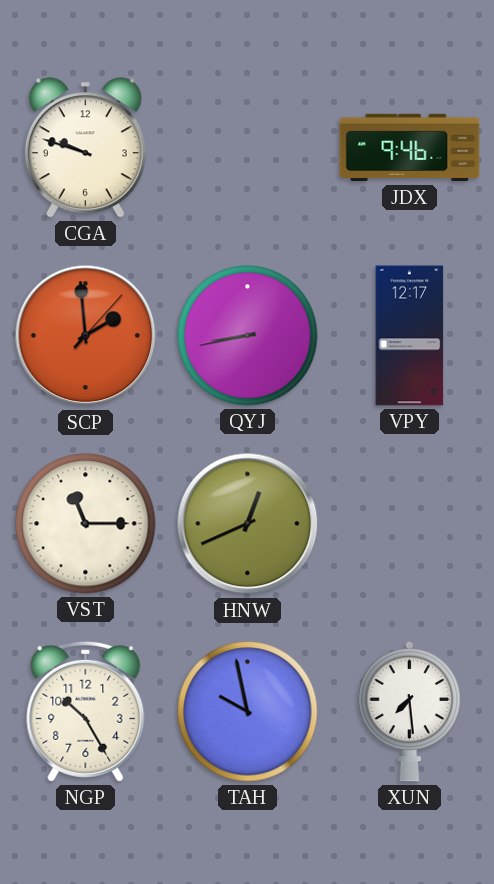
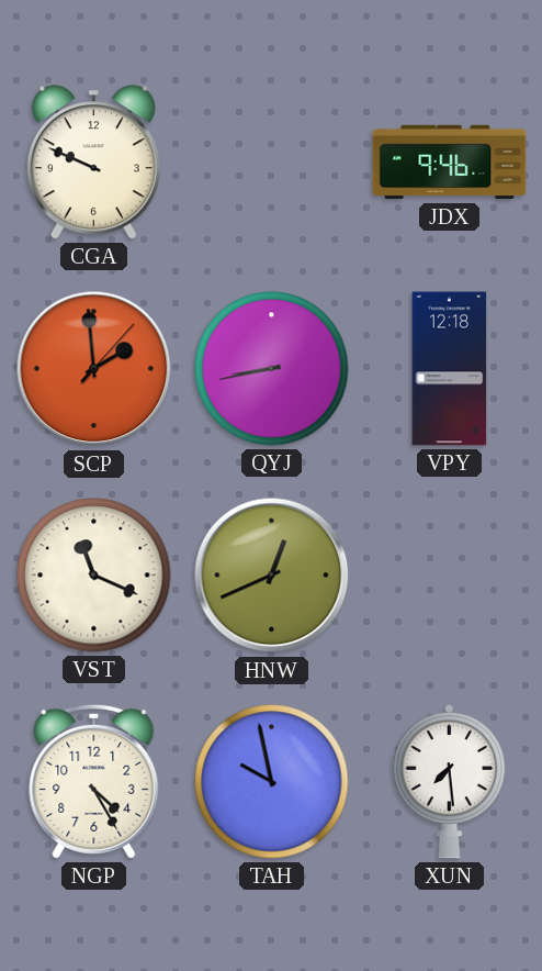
CGA: 9:48 -> 9:49 (93, 163)
VPY: 12:17 -> 12:18 (450, 369)
VST: 11:15 -> 11:19 (94, 576)
NGP: 10:25 -> 4:25 (94, 781)
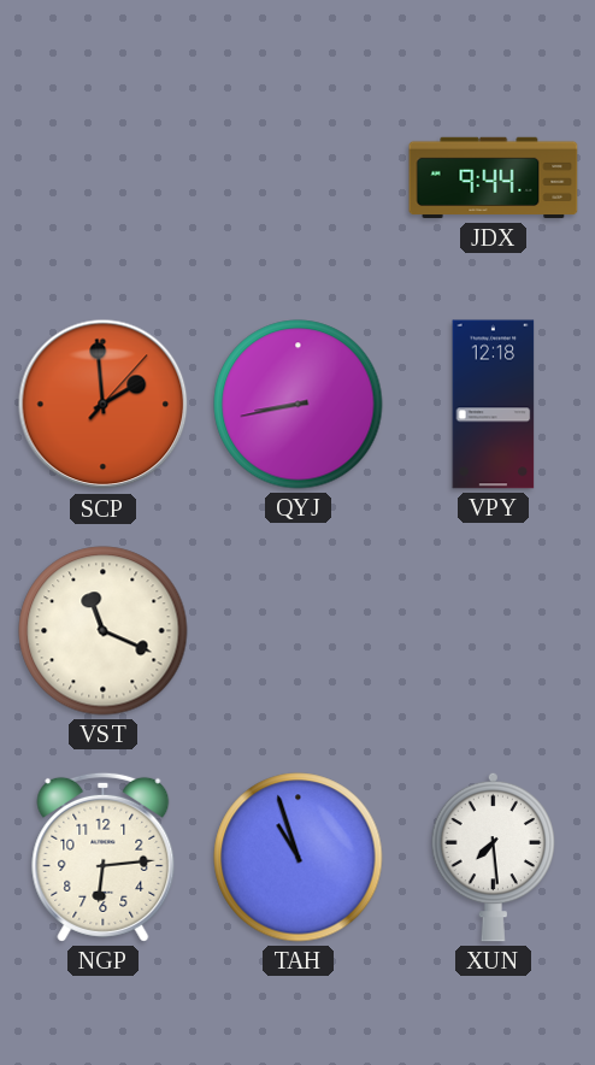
CGA: 9:49 -> none (93, 163)
JDX: 9:46 -> 9:44 (494, 178)
HNW: 12:41 -> none (272, 576)
NGP: 4:25 -> 6:14 (104, 857)
TAH: 9:58 -> 10:57 (299, 858)
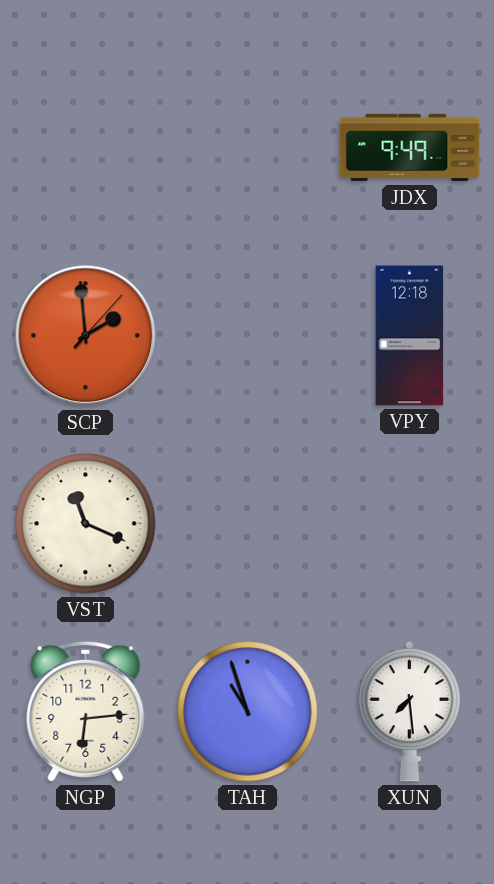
JDX: 9:44 -> 9:49 (410, 148)
QYJ: 8:43 -> none (299, 405)
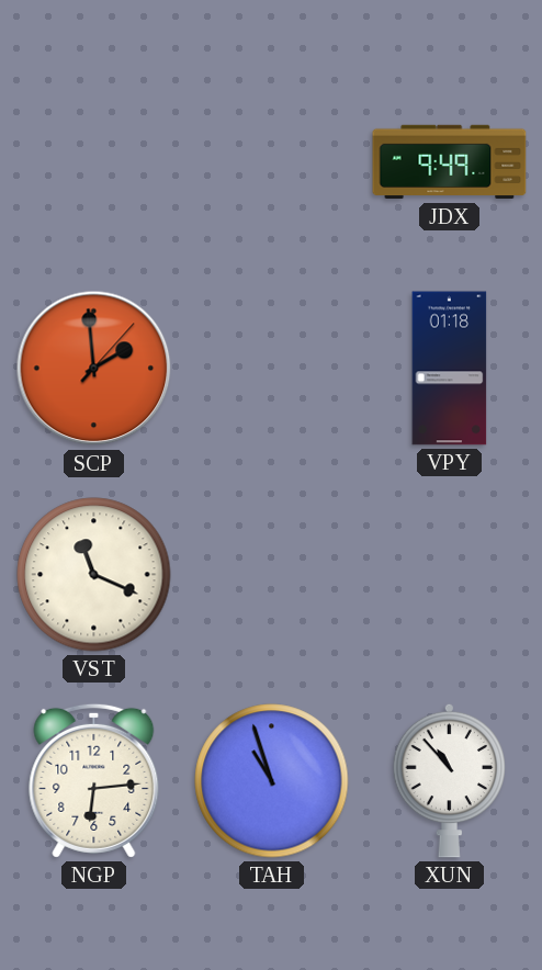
VPY: 12:18 -> 01:18 (450, 369)
XUN: 7:29 -> 10:53 (449, 780)
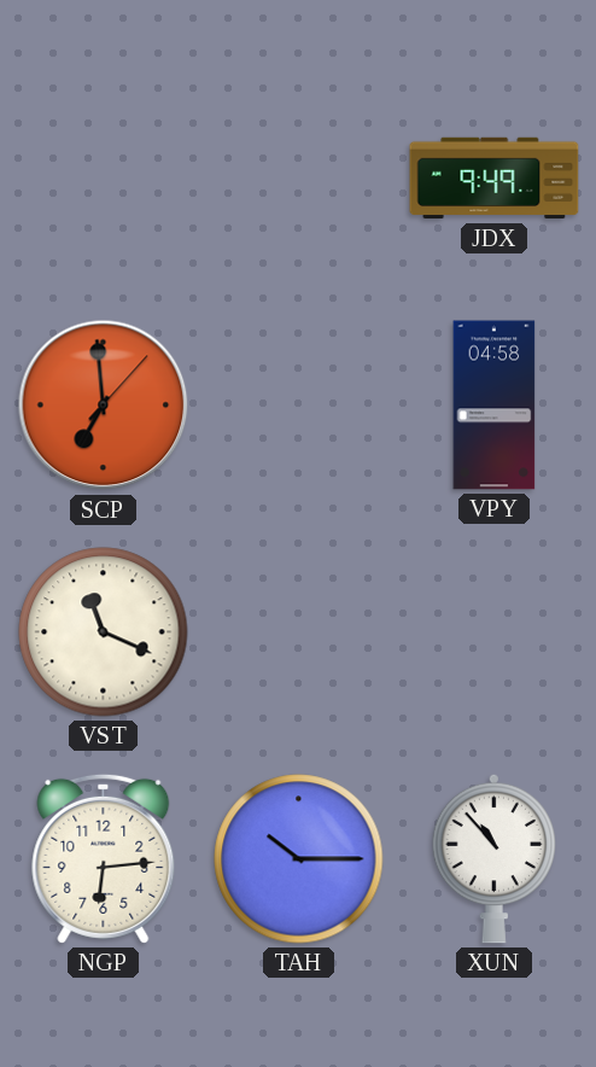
SCP: 1:59 -> 6:59 (104, 406)
VPY: 01:18 -> 04:58 (495, 406)
TAH: 10:57 -> 10:15 (299, 859)
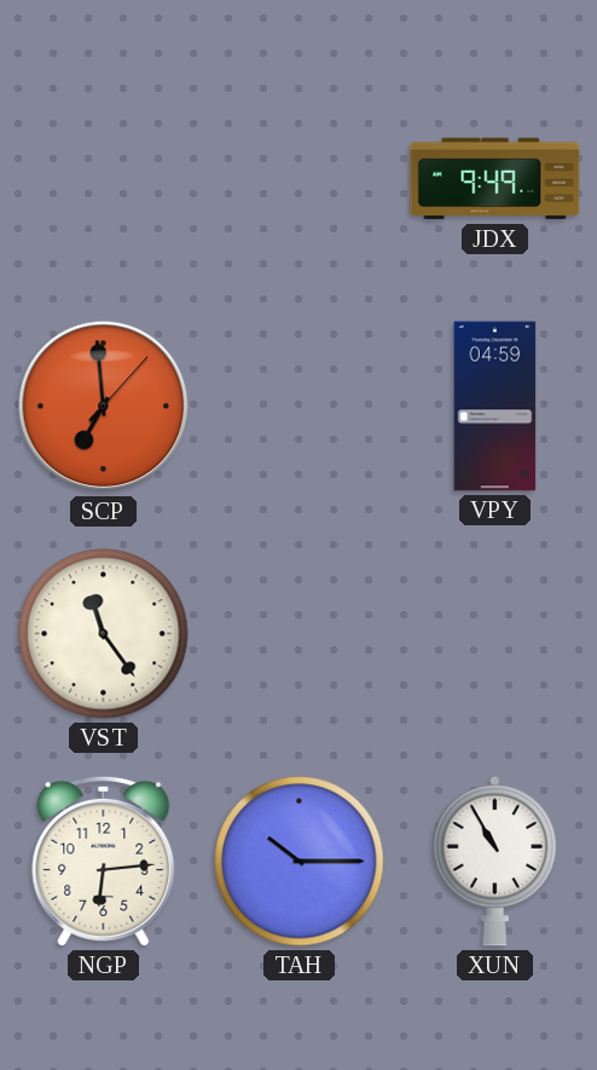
VPY: 04:58 -> 04:59 (495, 407)
VST: 11:19 -> 11:24 (104, 634)
XUN: 10:53 -> 10:55 (494, 861)
